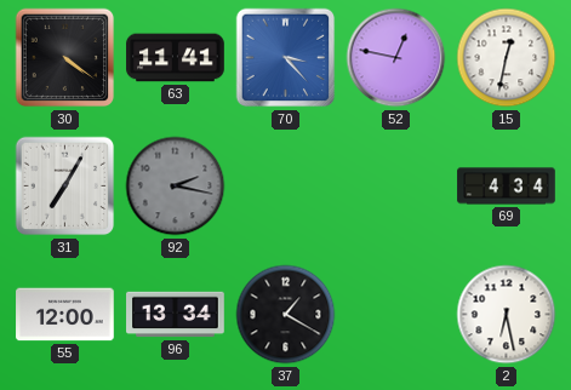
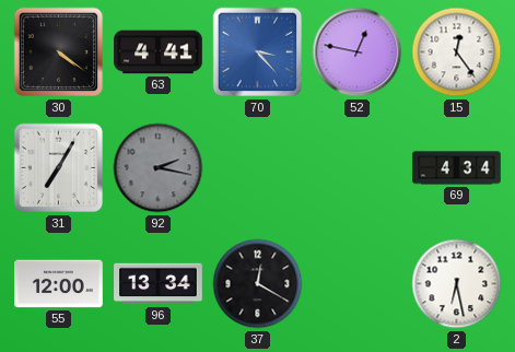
63: 11:41 -> 4:41 (159, 52)
15: 12:32 -> 12:24 (457, 52)
37: 1:20 -> 12:20 (258, 284)
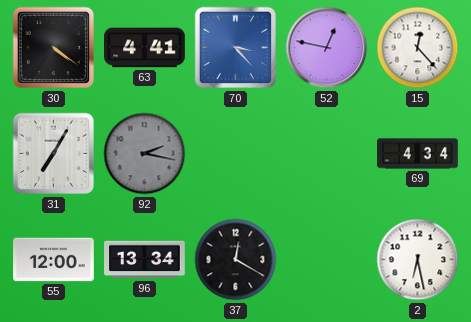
15: 12:24 -> 12:23 (418, 48)
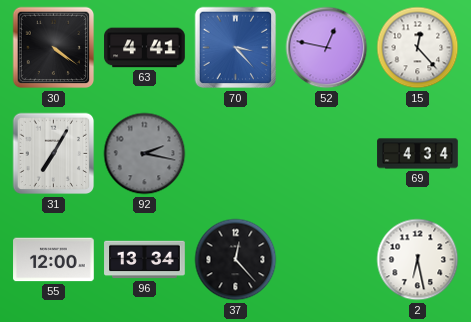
37: 12:20 -> 12:23 (236, 260)
